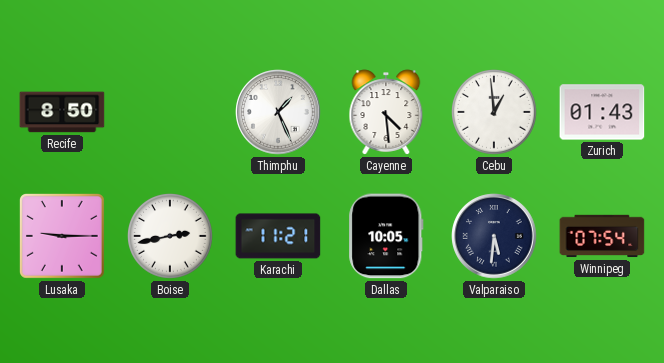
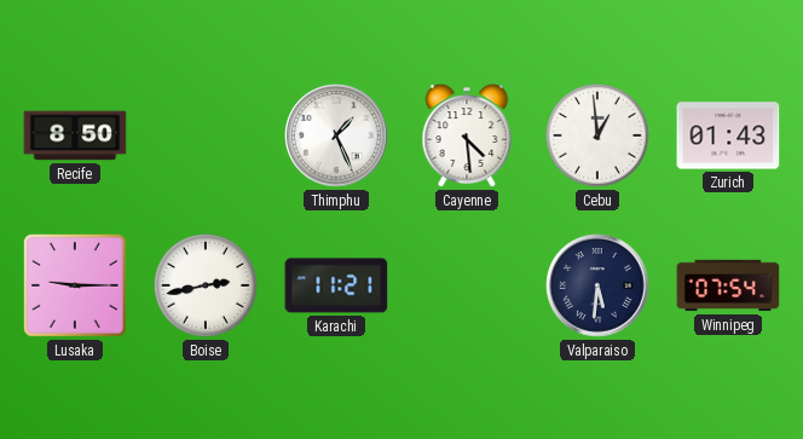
Dallas: 10:05 -> none (386, 236)
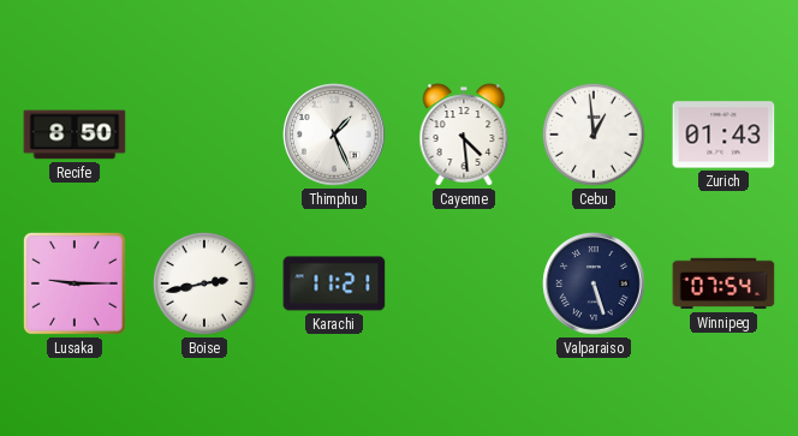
Valparaiso: 5:31 -> 5:27 (594, 283)
